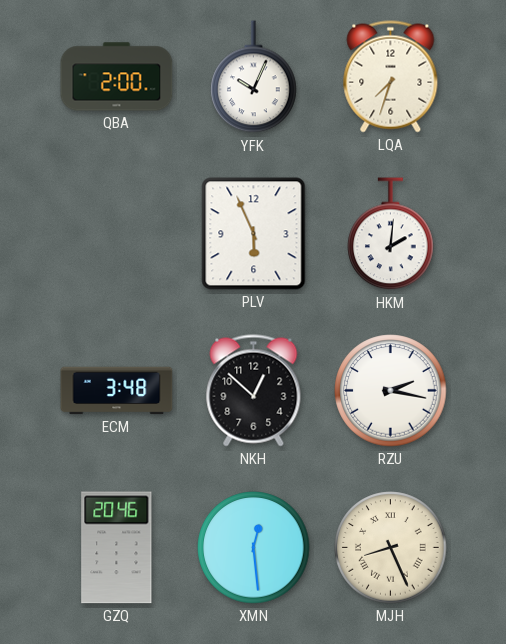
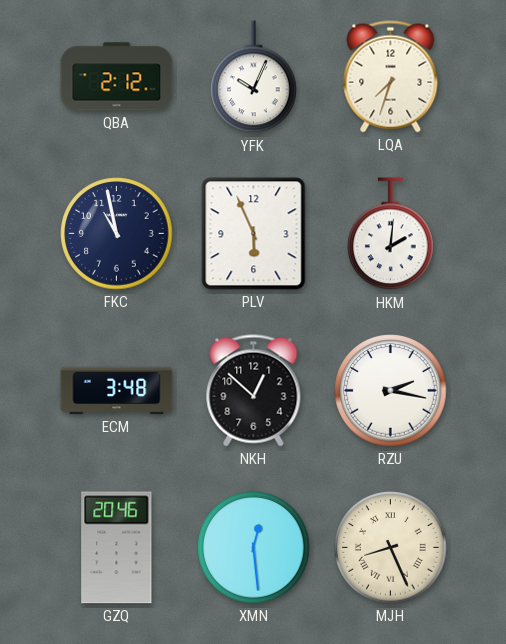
QBA: 2:00 -> 2:12 (117, 77)
FKC: none -> 10:58 (117, 234)
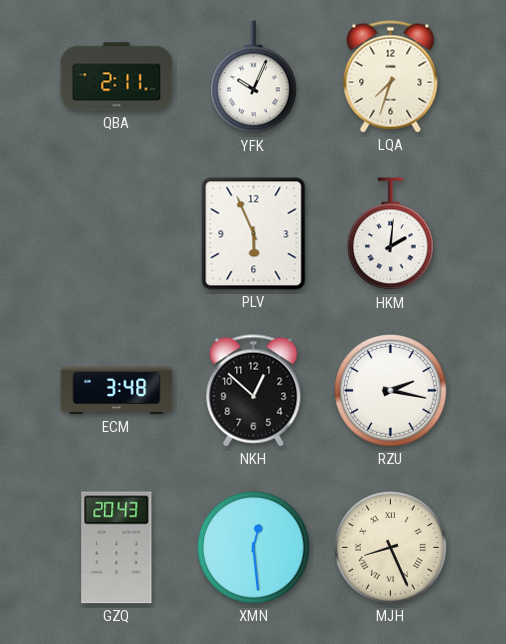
QBA: 2:12 -> 2:11 (117, 77)
FKC: 10:58 -> none (117, 234)
GZQ: 20:46 -> 20:43 (117, 548)
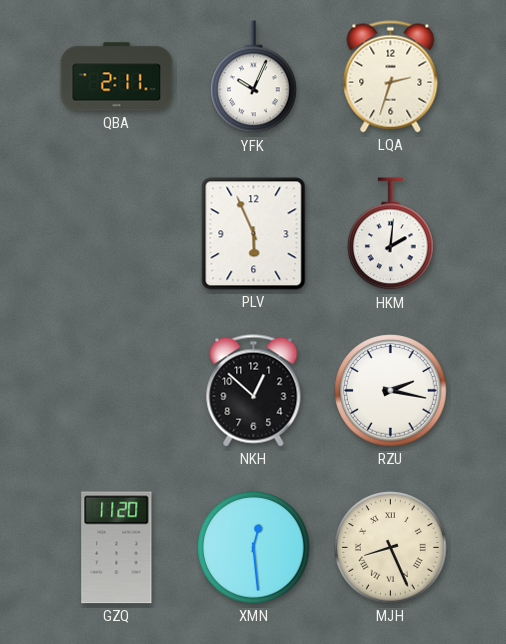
LQA: 7:33 -> 2:33 (391, 77)
ECM: 3:48 -> none (117, 391)
GZQ: 20:43 -> 11:20 (117, 548)
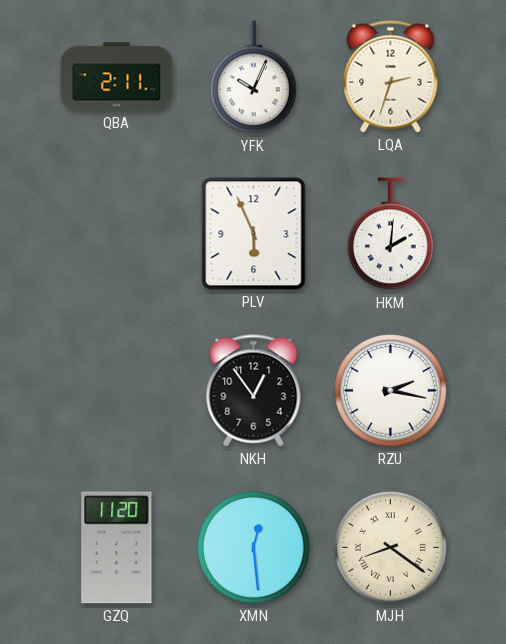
NKH: 12:52 -> 12:54 (254, 391)
MJH: 8:26 -> 8:21 (391, 548)
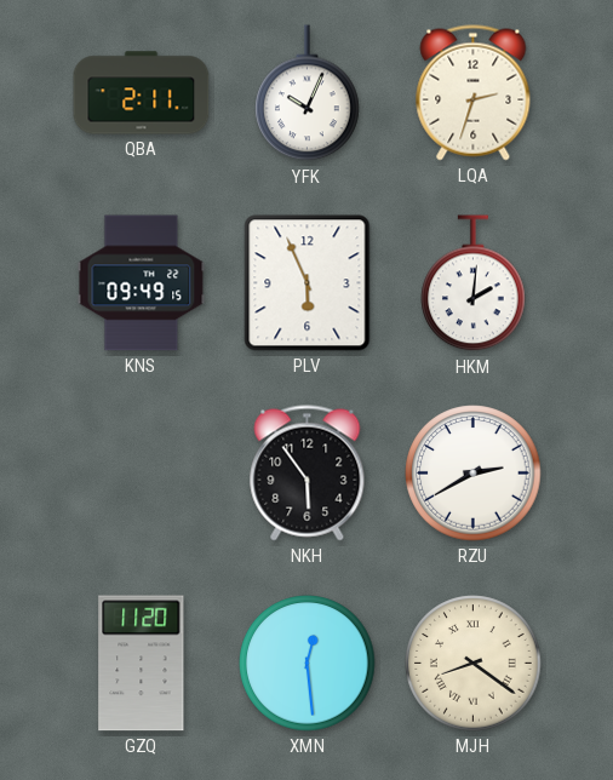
KNS: none -> 09:49 (142, 283)
NKH: 12:54 -> 5:54 (308, 474)
RZU: 2:17 -> 2:40 (474, 474)
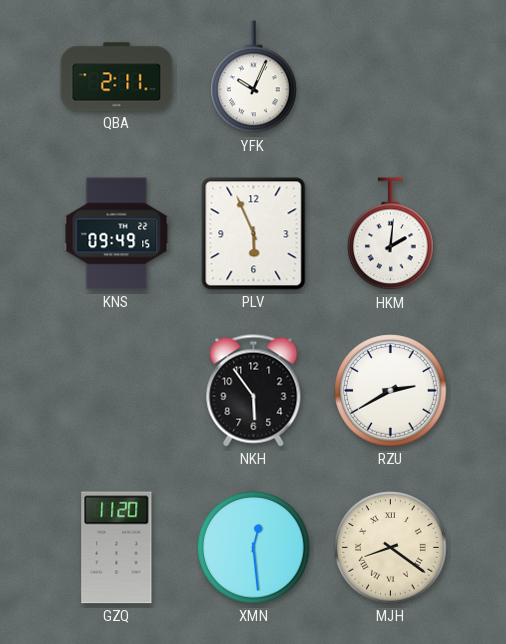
LQA: 2:33 -> none (474, 93)
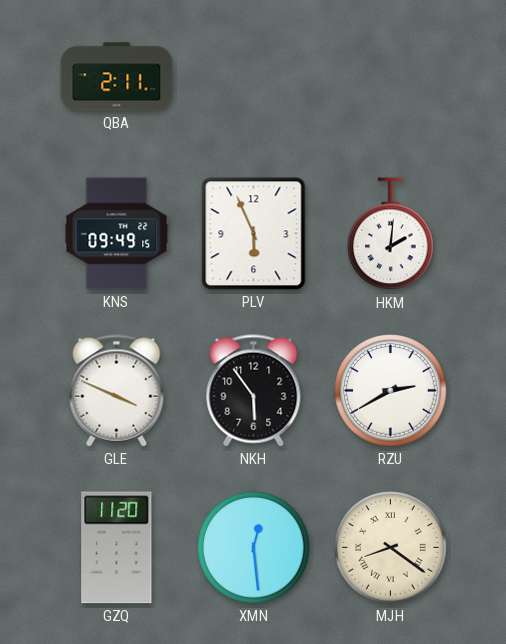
YFK: 10:04 -> none (254, 77)
GLE: none -> 3:49 (117, 391)
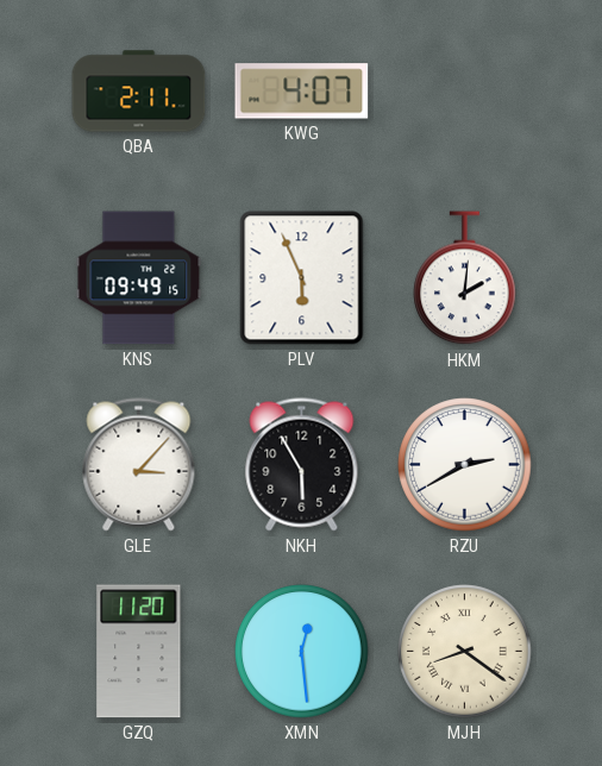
KWG: none -> 4:07 (302, 92)
GLE: 3:49 -> 3:07 (139, 465)
NKH: 5:54 -> 5:55 (302, 465)
